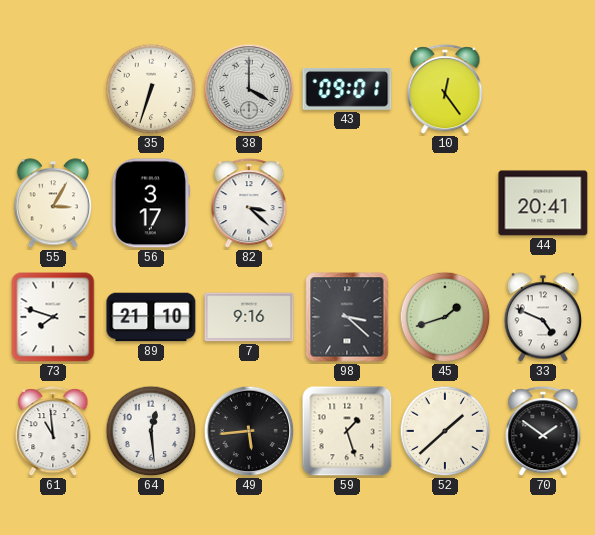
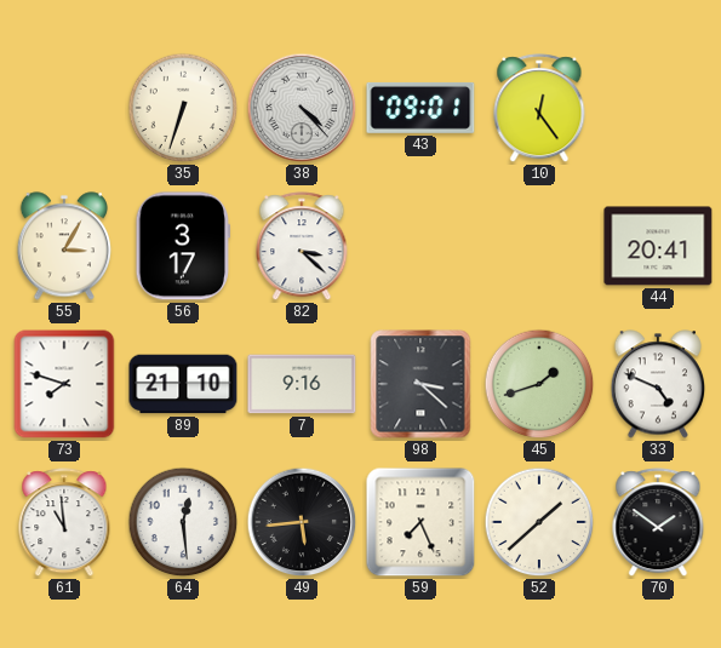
38: 4:00 -> 4:23 (302, 108)
59: 1:27 -> 7:26 (420, 522)
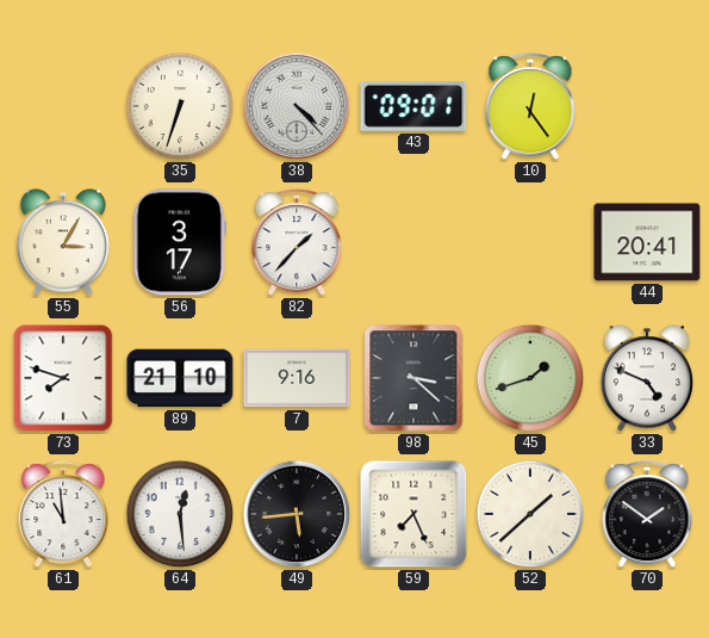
82: 3:22 -> 1:37 (297, 243)
